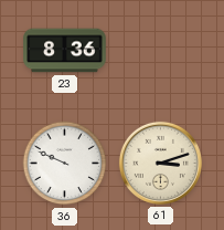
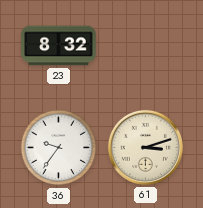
23: 8:36 -> 8:32 (59, 46)
36: 9:49 -> 9:36 (59, 148)
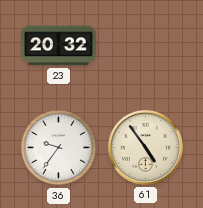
23: 8:32 -> 20:32 (59, 46)
61: 3:12 -> 4:54 (145, 147)
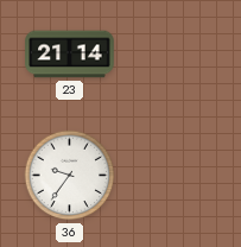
23: 20:32 -> 21:14 (70, 55)
61: 4:54 -> none (145, 147)
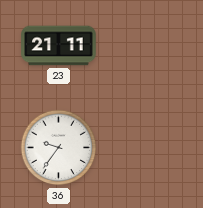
23: 21:14 -> 21:11 (59, 46)
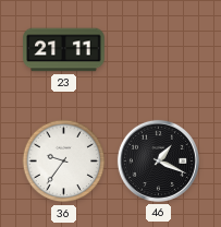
46: none -> 1:19 (158, 160)
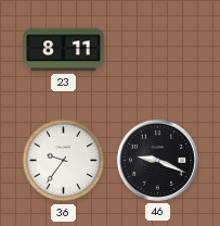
23: 21:11 -> 8:11 (64, 50)
46: 1:19 -> 9:19 (157, 160)
